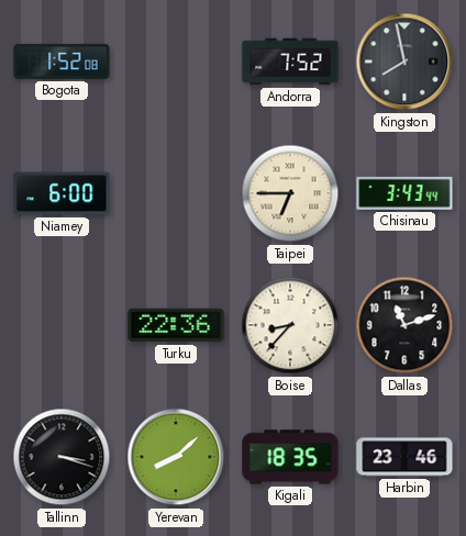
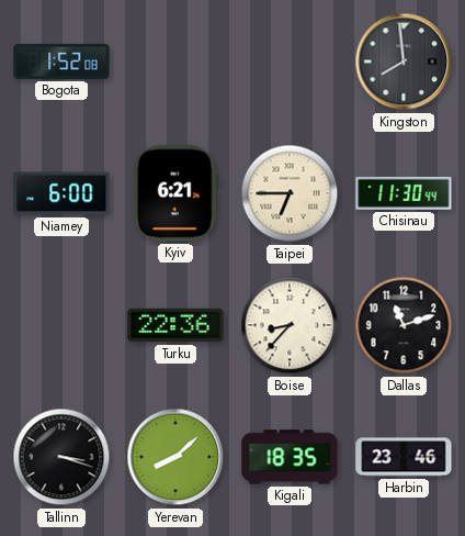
Andorra: 7:52 -> none (290, 62)
Kingston: 7:58 -> 7:59 (404, 62)
Kyiv: none -> 6:21 (175, 193)
Chisinau: 3:43 -> 11:30 (404, 193)
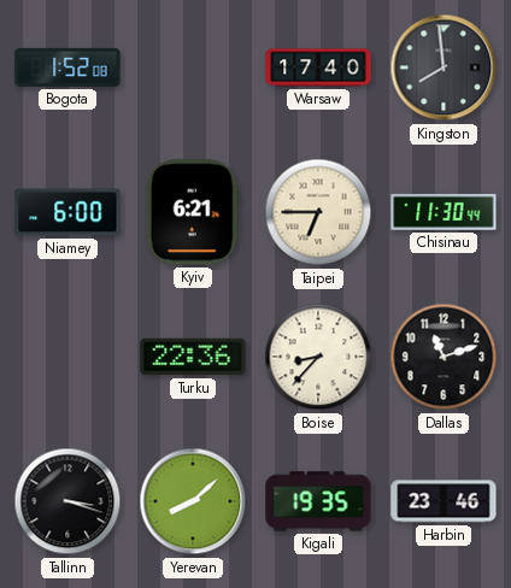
Warsaw: none -> 17:40 (318, 67)
Kigali: 18:35 -> 19:35 (318, 501)
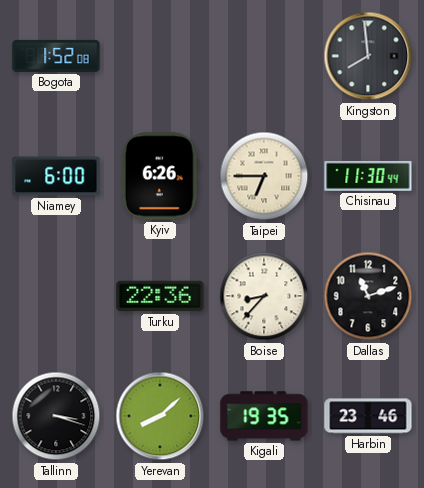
Warsaw: 17:40 -> none (318, 67)
Kyiv: 6:21 -> 6:26 (160, 176)
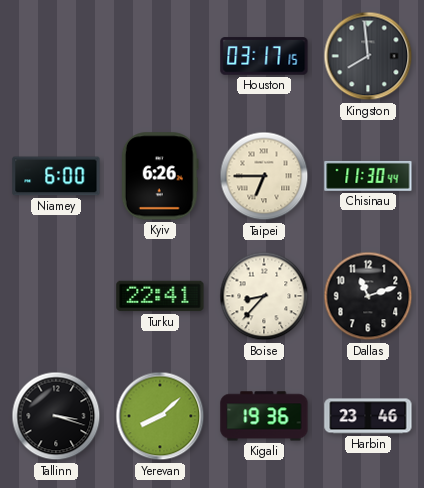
Bogota: 1:52 -> none (56, 56)
Houston: none -> 03:17 (264, 56)
Turku: 22:36 -> 22:41 (160, 296)
Kigali: 19:35 -> 19:36 (264, 416)
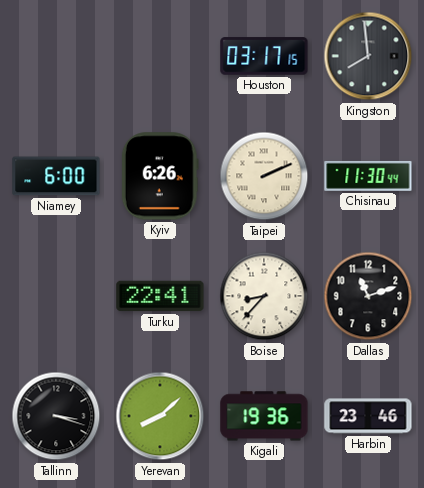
Taipei: 6:45 -> 2:11 (264, 176)
